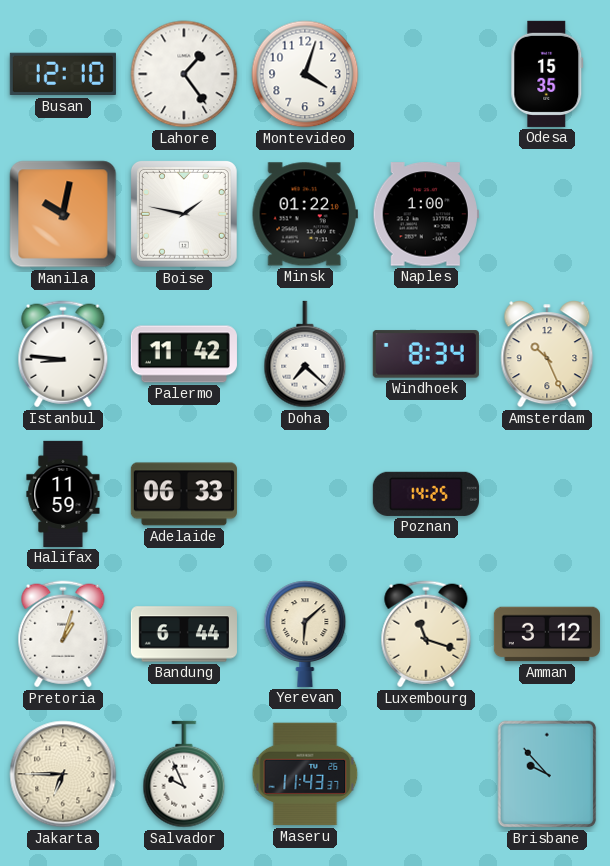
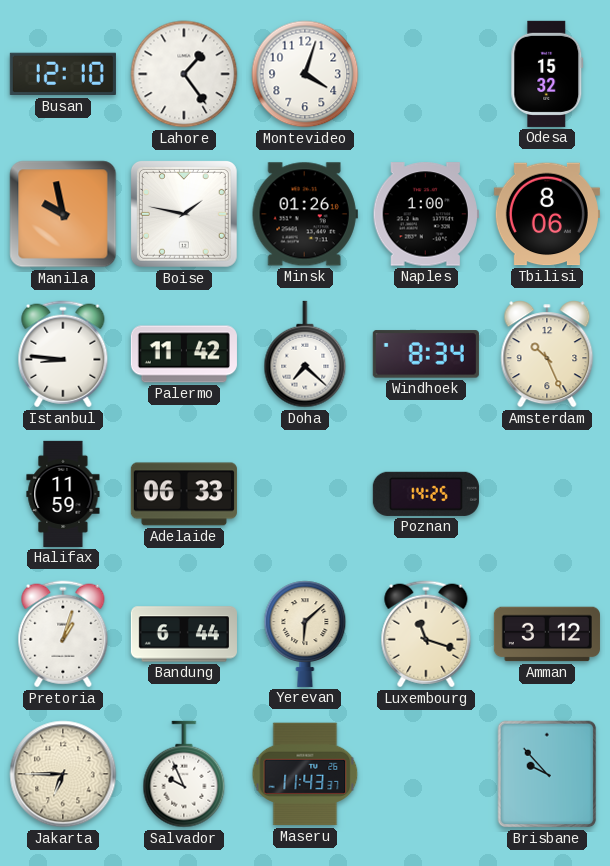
Odesa: 15:35 -> 15:32 (547, 74)
Manila: 10:02 -> 9:58 (63, 214)
Minsk: 01:22 -> 01:26 (305, 214)
Tbilisi: none -> 8:06 (547, 214)
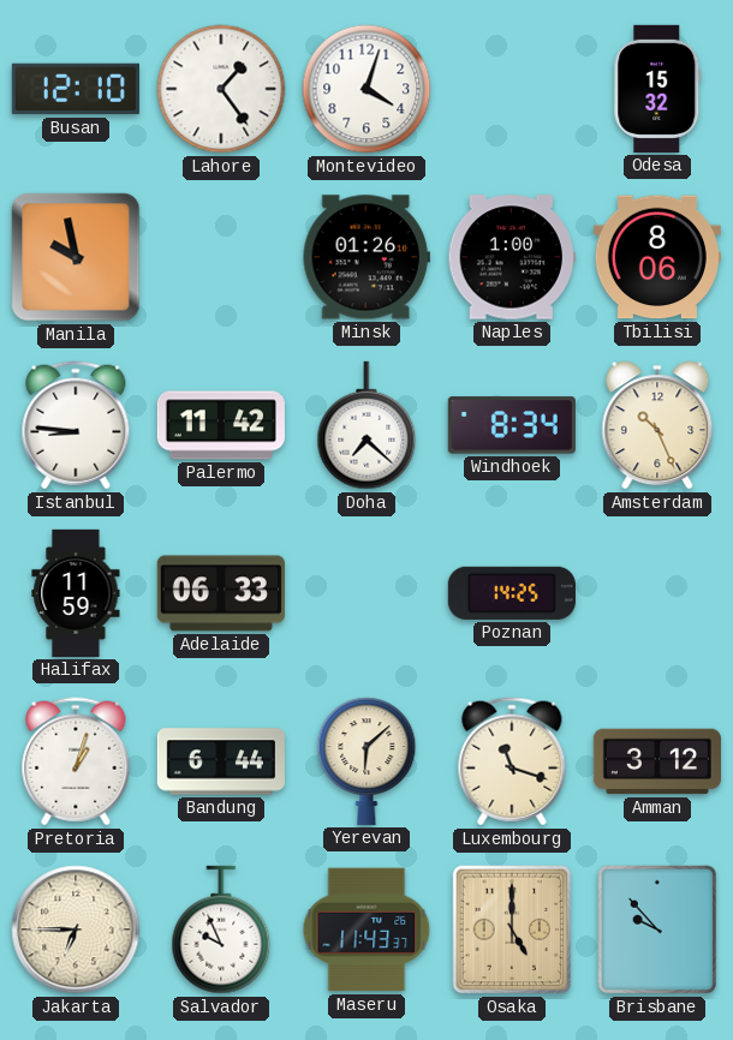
Boise: 1:47 -> none (184, 214)
Osaka: none -> 5:00 (512, 930)
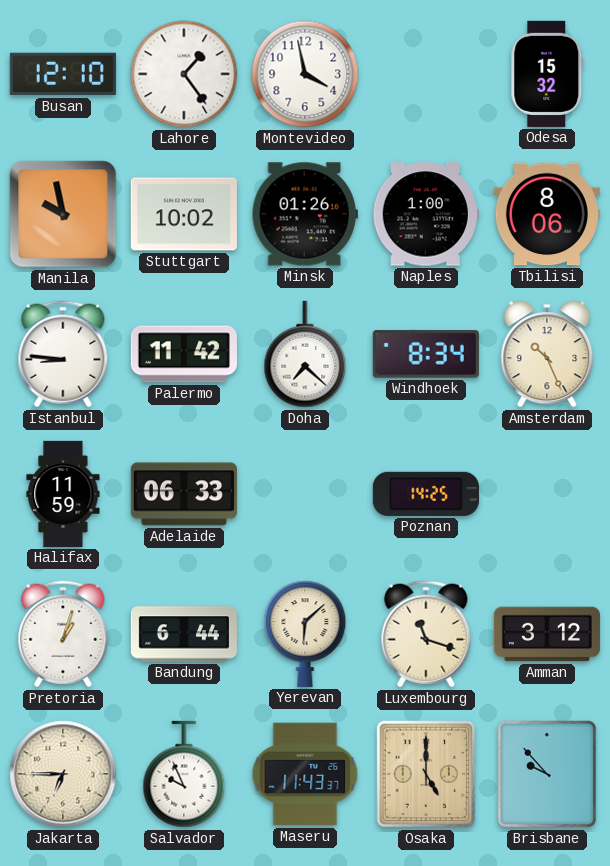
Montevideo: 4:03 -> 3:58 (305, 74)
Stuttgart: none -> 10:02 (184, 214)
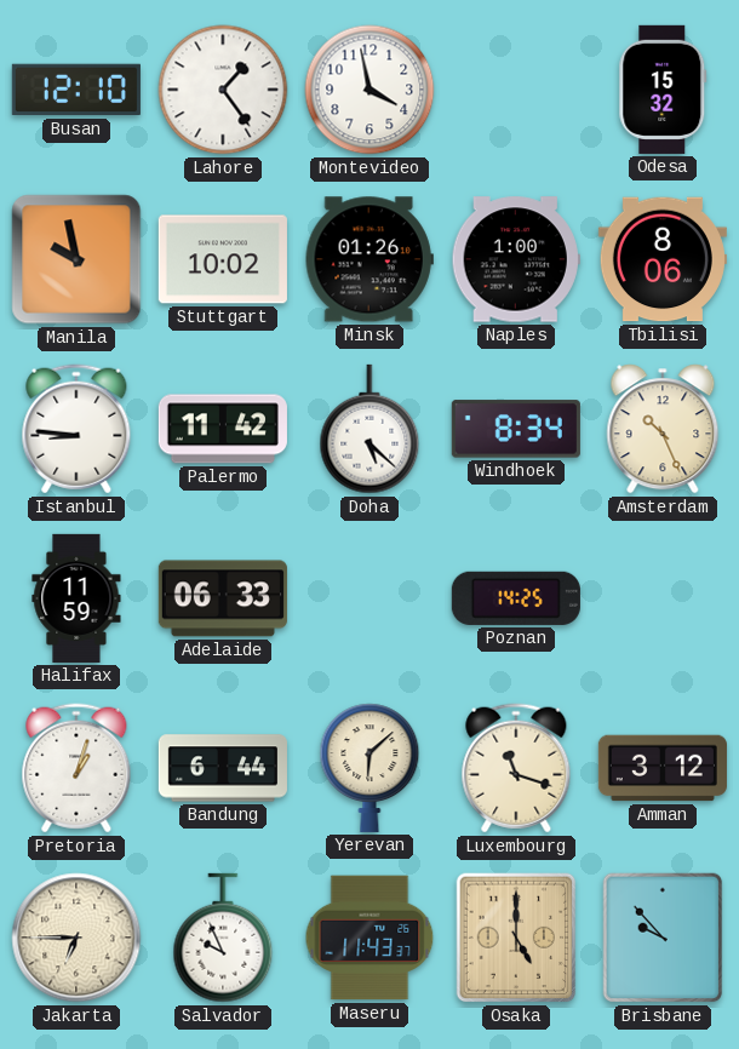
Doha: 7:22 -> 5:22 (369, 429)
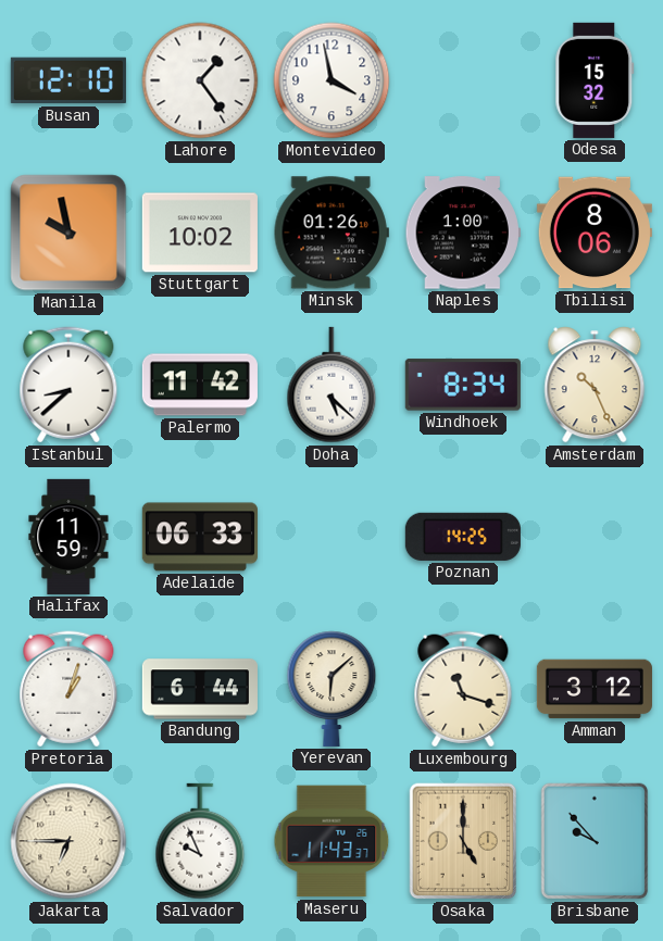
Istanbul: 8:46 -> 8:38 (68, 385)
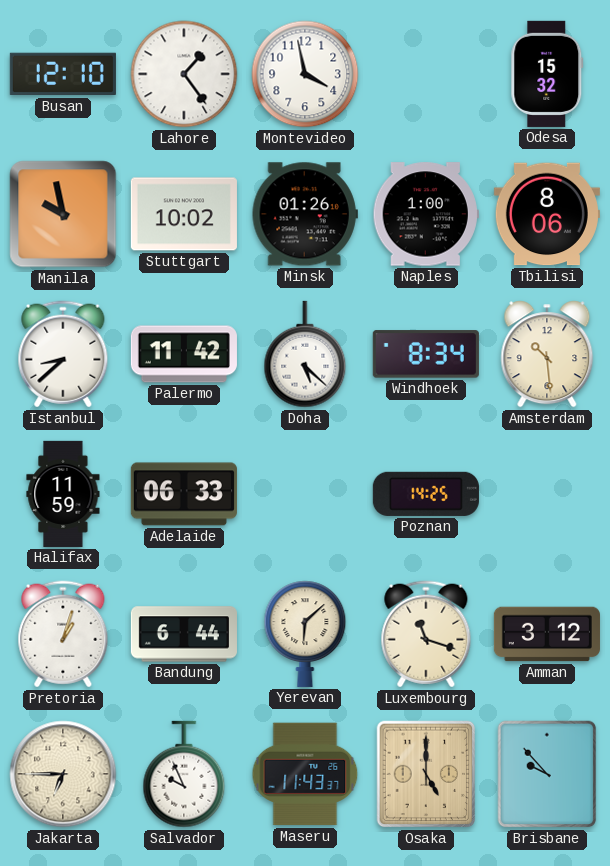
Amsterdam: 10:26 -> 10:29 (547, 354)
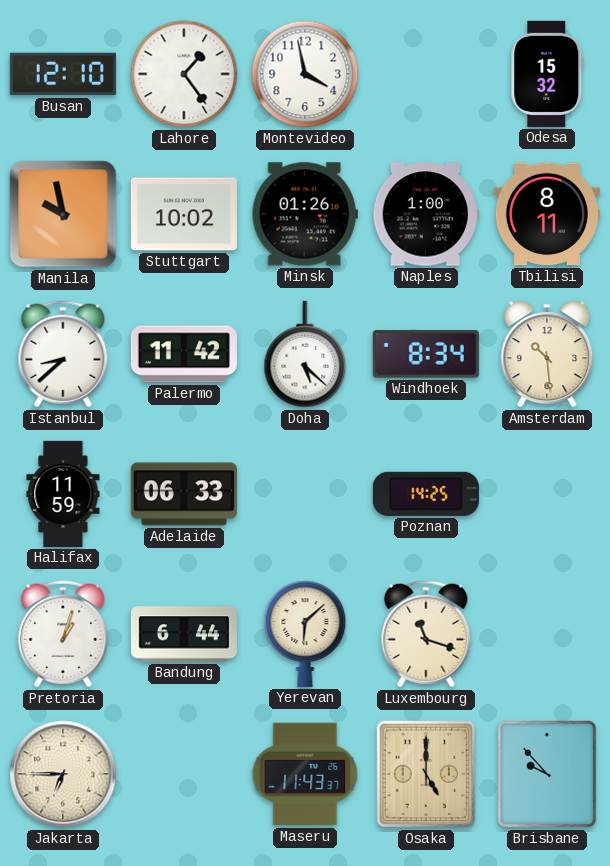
Tbilisi: 8:06 -> 8:11 (547, 214)
Amman: 3:12 -> none (547, 634)
Salvador: 9:56 -> none (184, 774)
